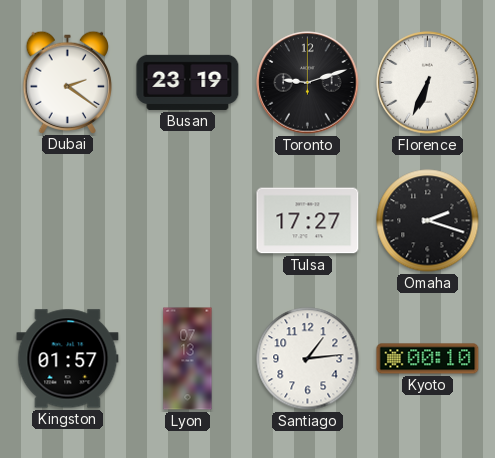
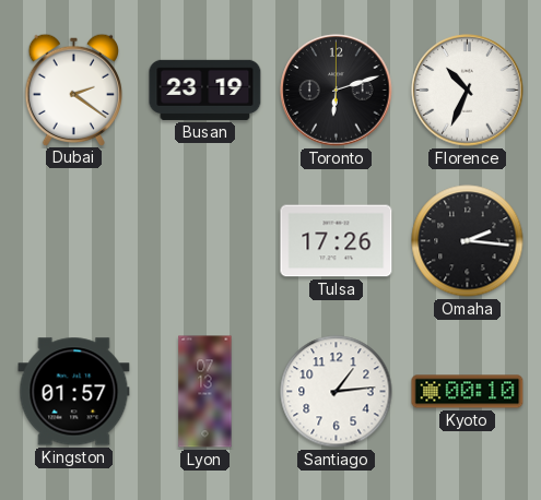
Toronto: 9:12 -> 6:12 (337, 91)
Florence: 6:34 -> 10:34 (468, 91)
Tulsa: 17:27 -> 17:26 (337, 241)
Omaha: 2:18 -> 2:16 (468, 241)
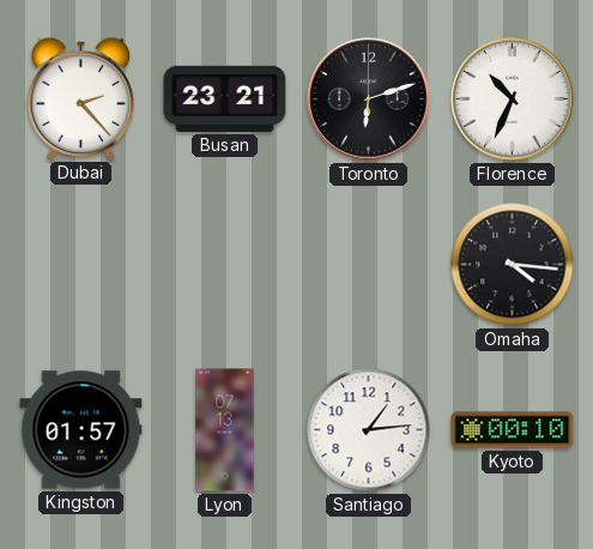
Dubai: 2:21 -> 2:23 (81, 98)
Busan: 23:19 -> 23:21 (225, 98)
Tulsa: 17:26 -> none (337, 241)
Omaha: 2:16 -> 4:16 (513, 265)
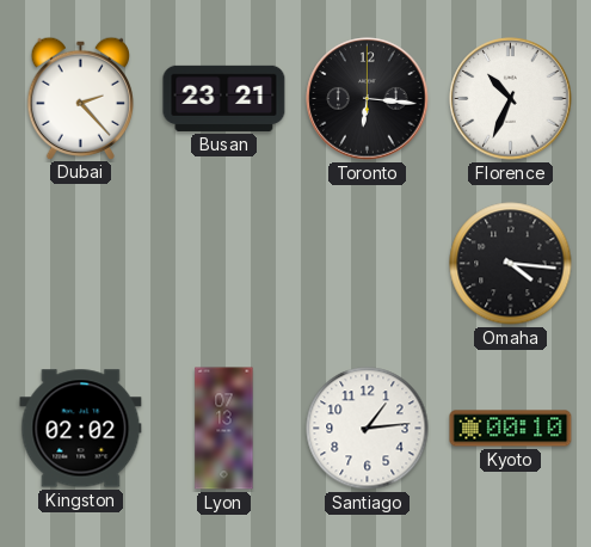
Toronto: 6:12 -> 6:16 (368, 99)
Kingston: 01:57 -> 02:02 (81, 429)
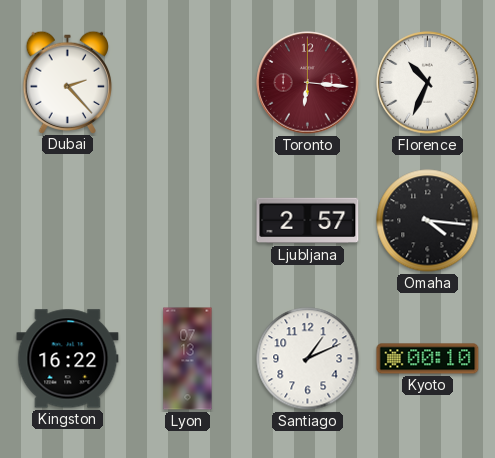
Busan: 23:21 -> none (224, 98)
Toronto dial: black -> burgundy (308, 83)
Ljubljana: none -> 2:57 (308, 221)
Kingston: 02:02 -> 16:22 (68, 359)
Santiago: 1:14 -> 1:11 (308, 359)
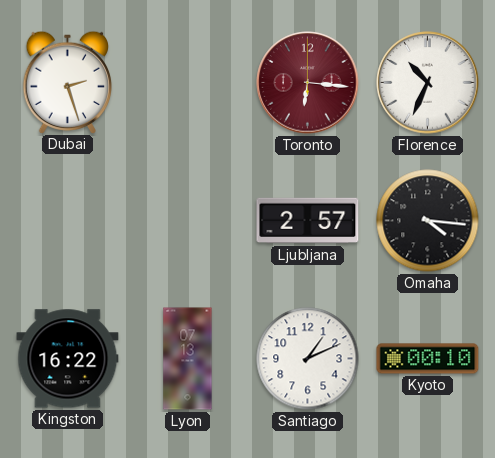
Dubai: 2:23 -> 2:27 (68, 82)
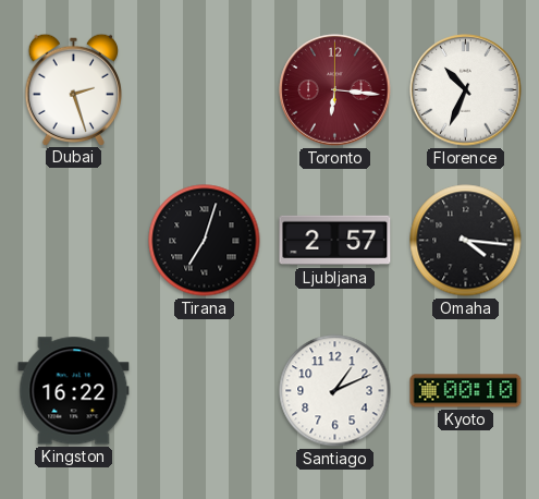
Tirana: none -> 7:03 (205, 241)
Lyon: 07:13 -> none (188, 359)
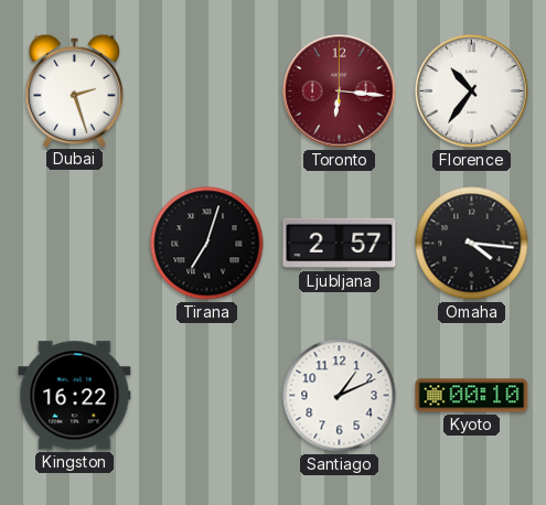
Florence: 10:34 -> 10:36 (472, 92)
